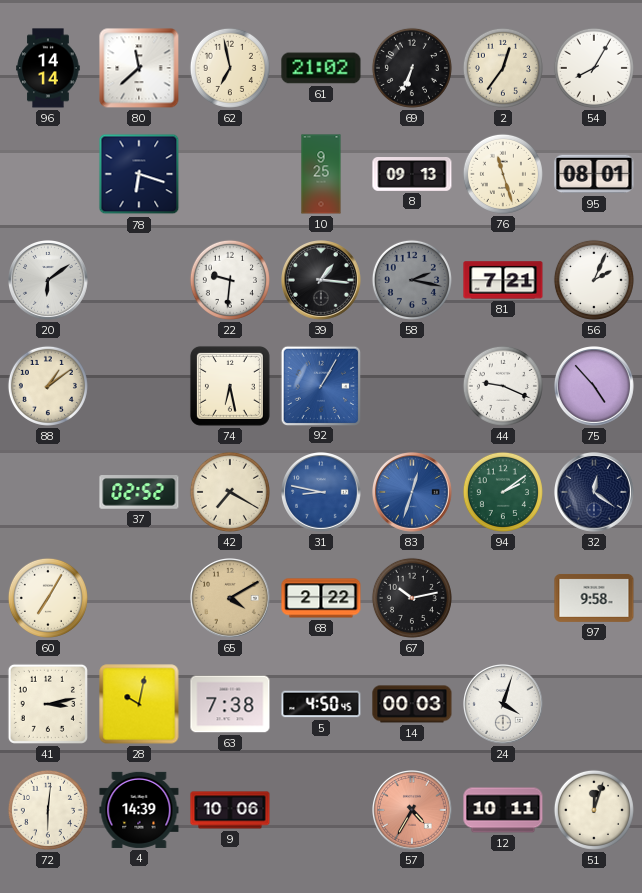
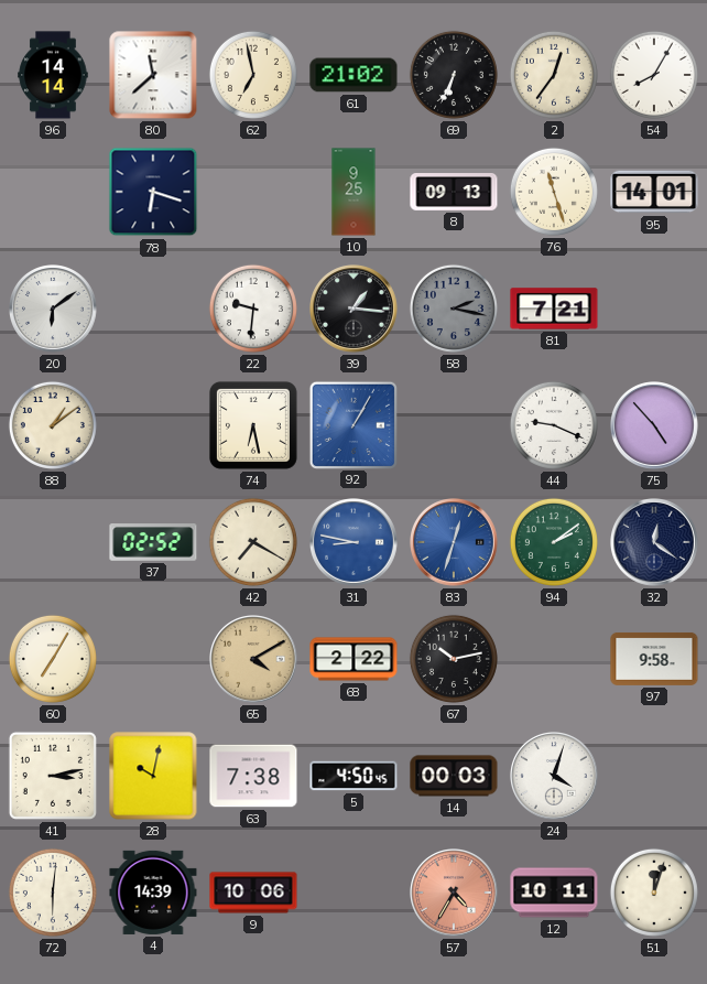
95: 08:01 -> 14:01 (654, 192)
56: 2:04 -> none (594, 280)
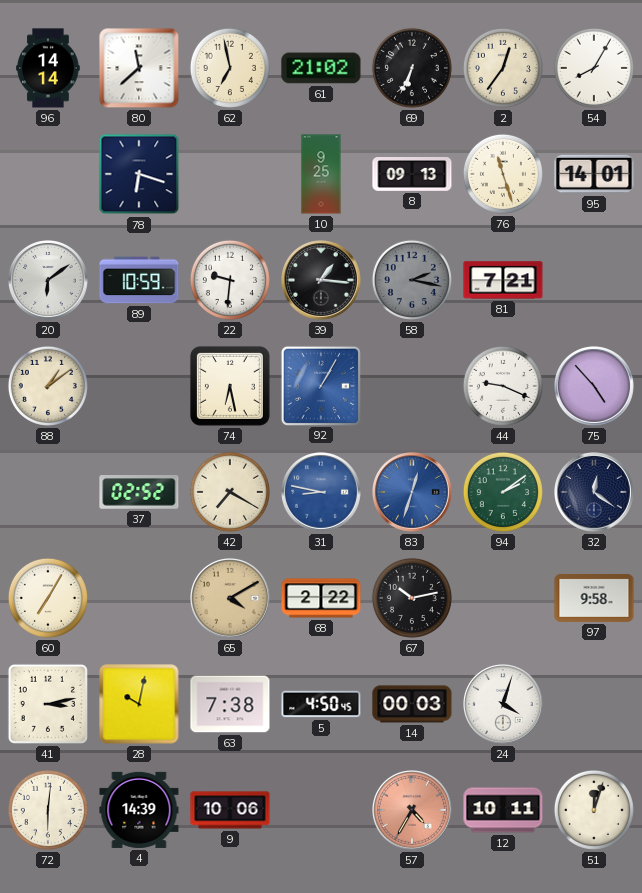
89: none -> 10:59 (139, 280)
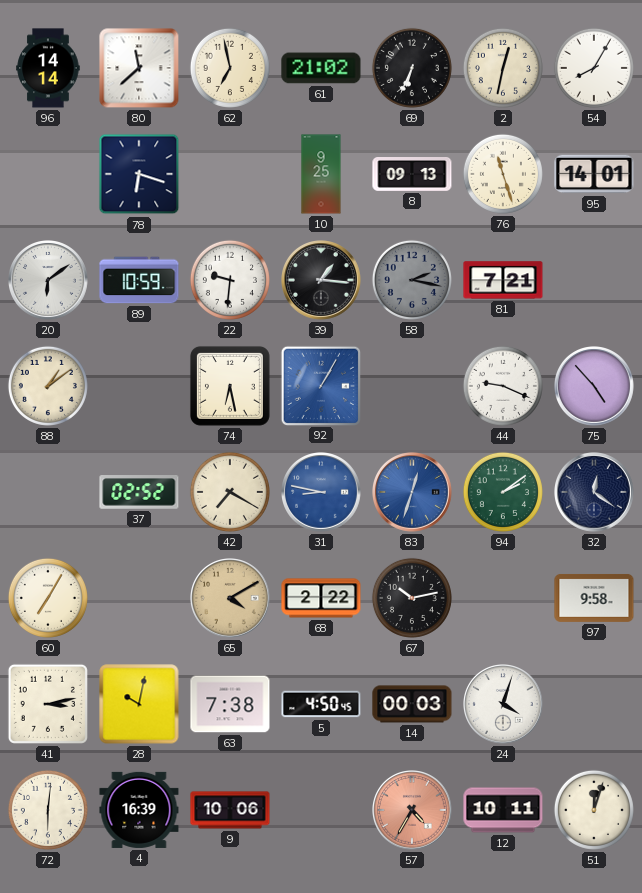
2: 12:36 -> 12:32 (503, 68)
4: 14:39 -> 16:39 (139, 810)
